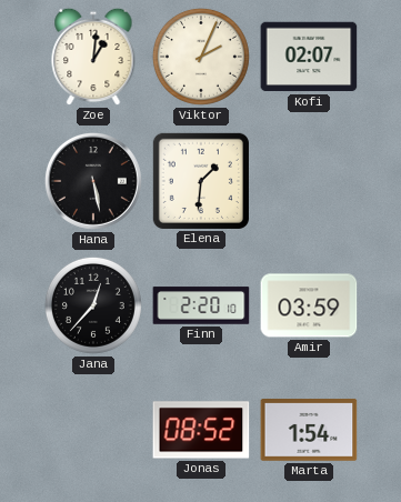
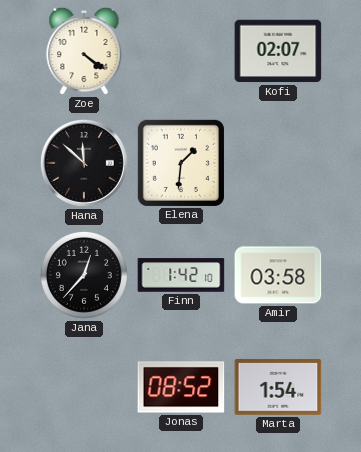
Zoe: 1:01 -> 4:21 (84, 51)
Viktor: 2:04 -> none (201, 57)
Hana: 5:28 -> 11:52 (84, 163)
Finn: 2:20 -> 1:42 (181, 275)
Amir: 03:59 -> 03:58 (278, 275)
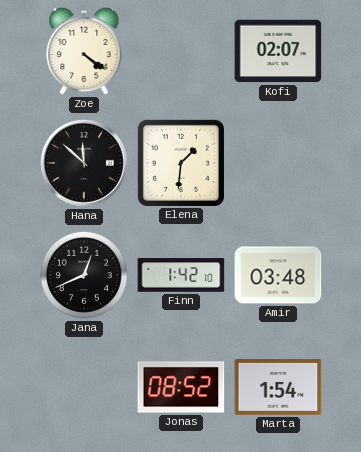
Jana: 12:37 -> 12:41 (84, 275)
Amir: 03:58 -> 03:48 (278, 275)
